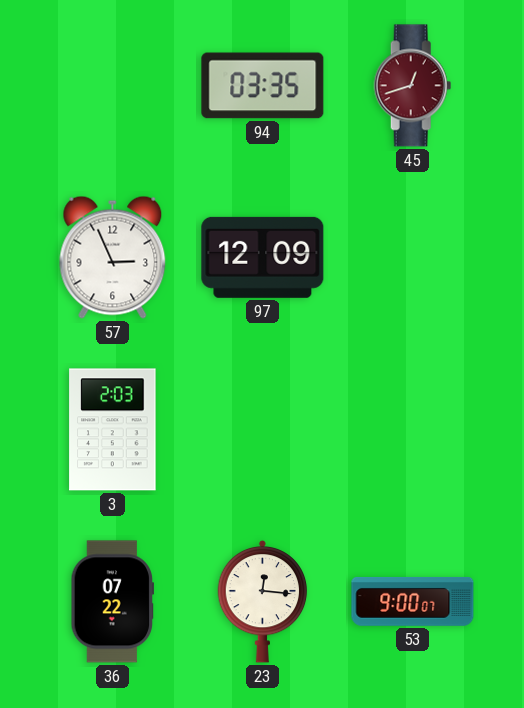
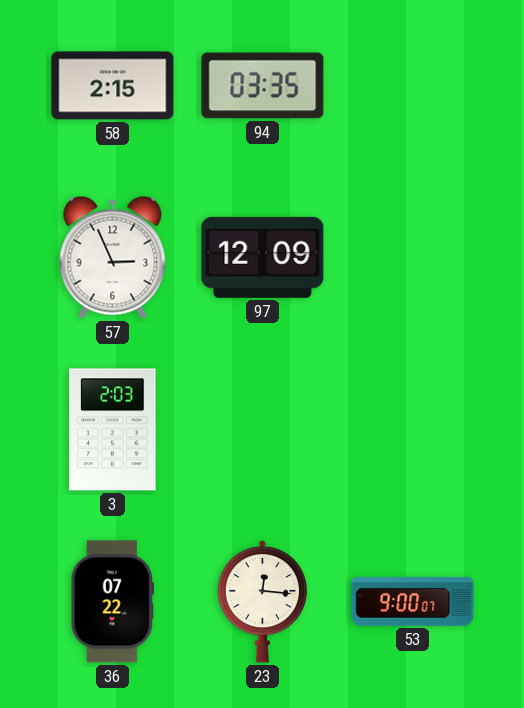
58: none -> 2:15 (113, 86)
45: 12:42 -> none (413, 86)
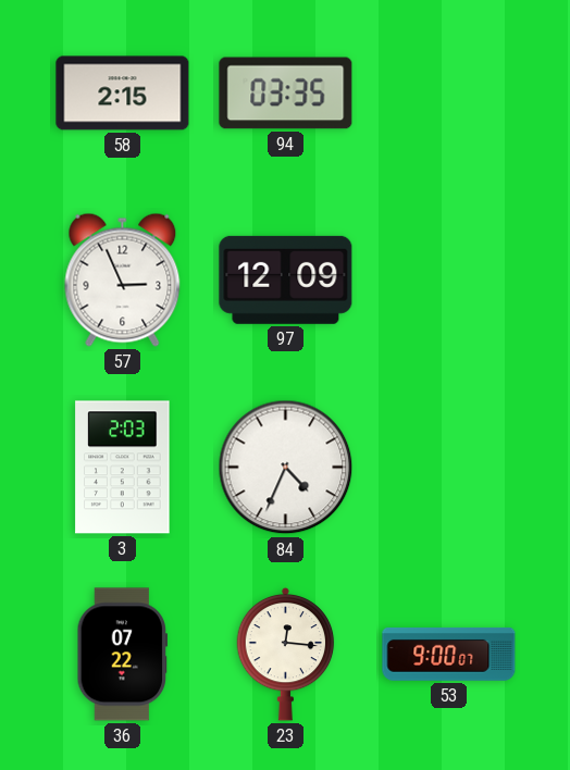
84: none -> 4:34 (286, 468)
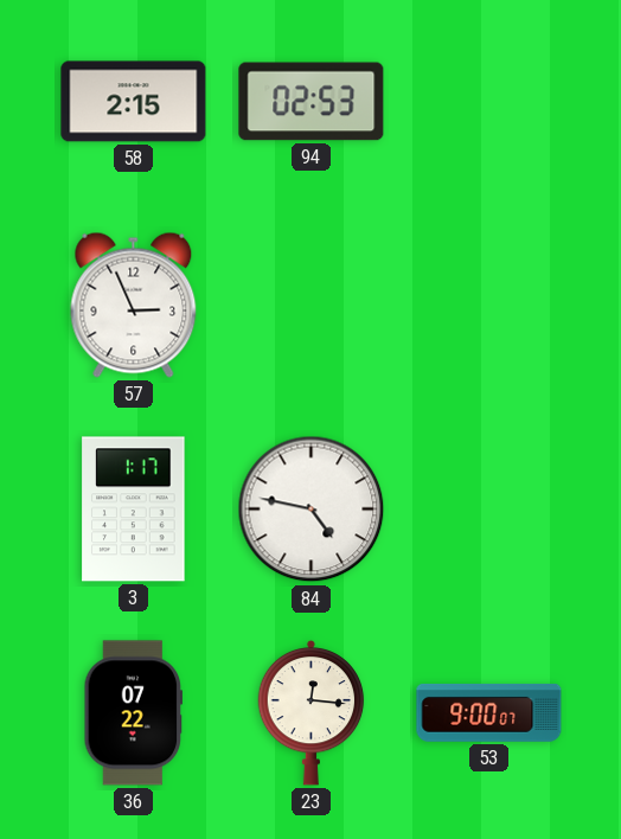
94: 03:35 -> 02:53 (312, 102)
97: 12:09 -> none (286, 280)
3: 2:03 -> 1:17 (134, 510)
84: 4:34 -> 4:47 (312, 510)
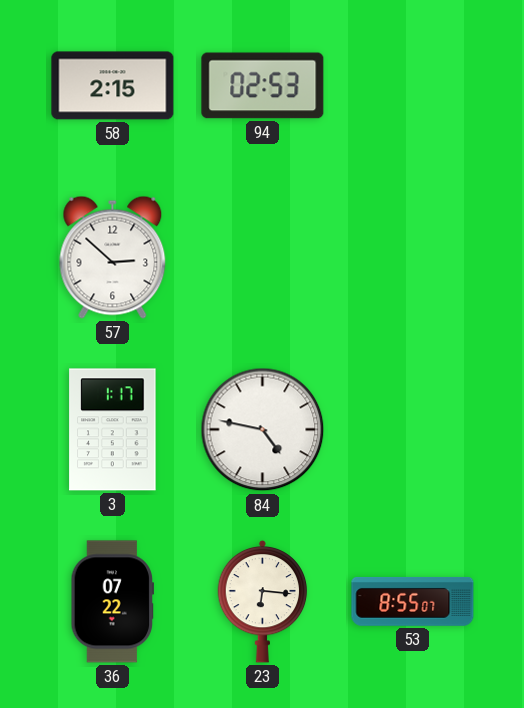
57: 2:56 -> 2:52 (113, 257)
23: 12:16 -> 6:16 (263, 601)
53: 9:00 -> 8:55 (413, 601)
